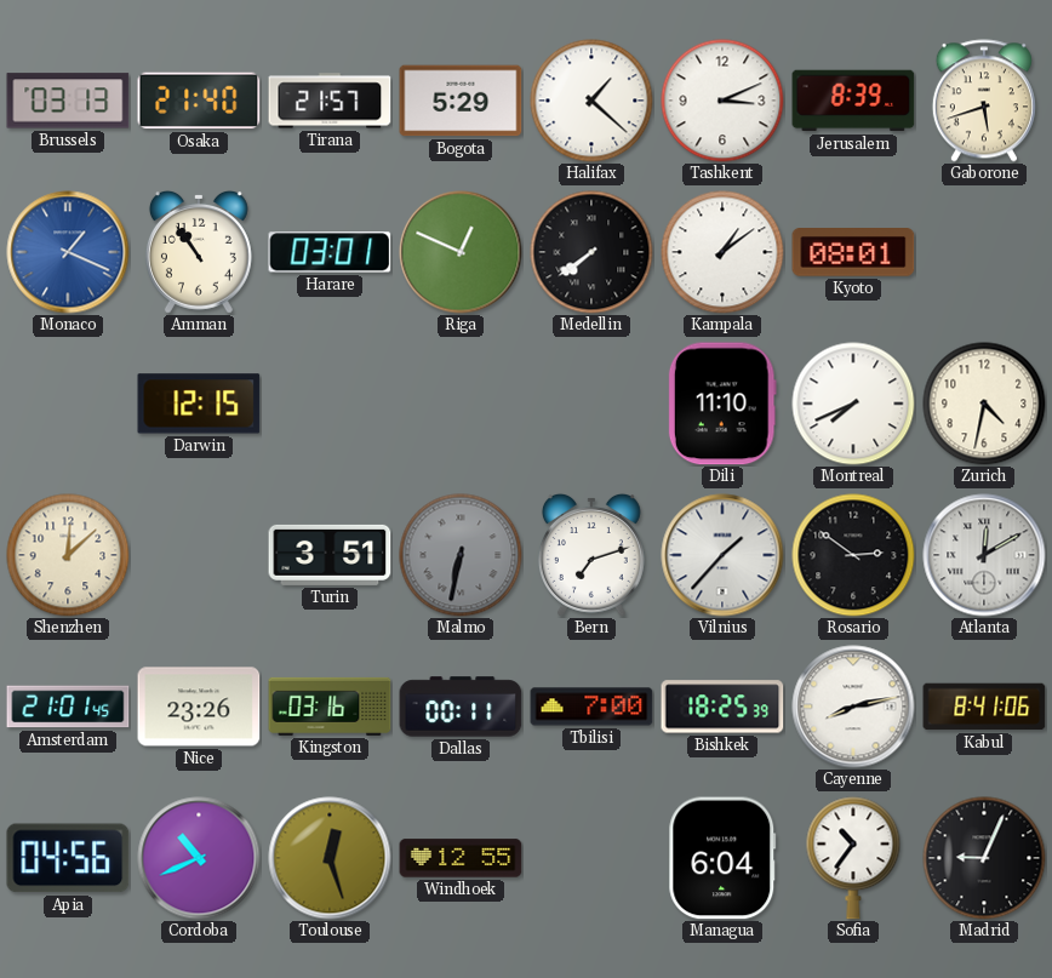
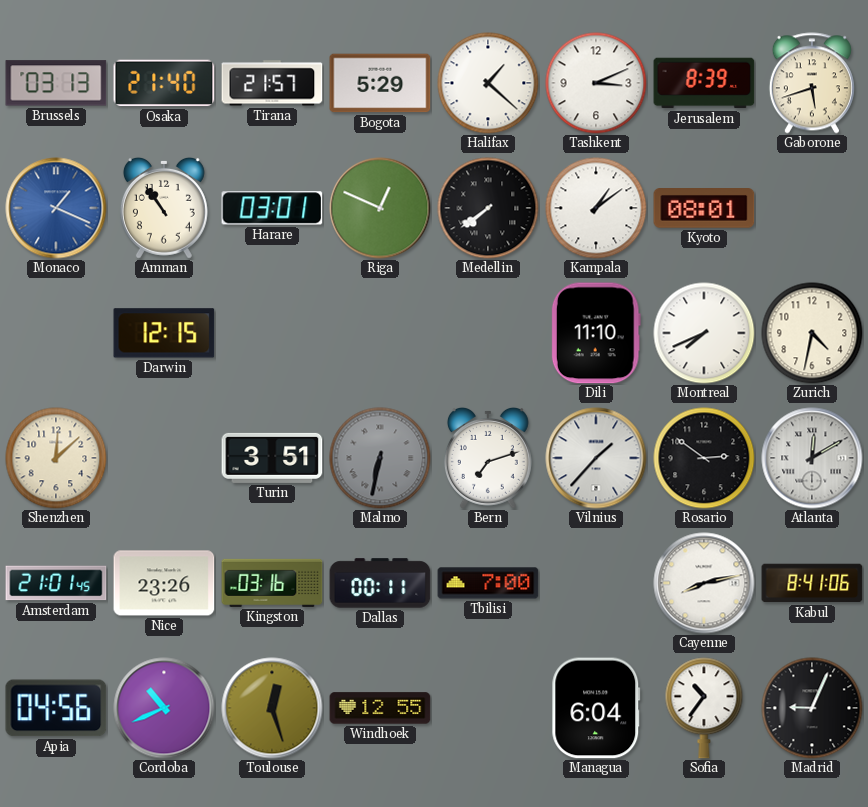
Bishkek: 18:25 -> none (722, 707)
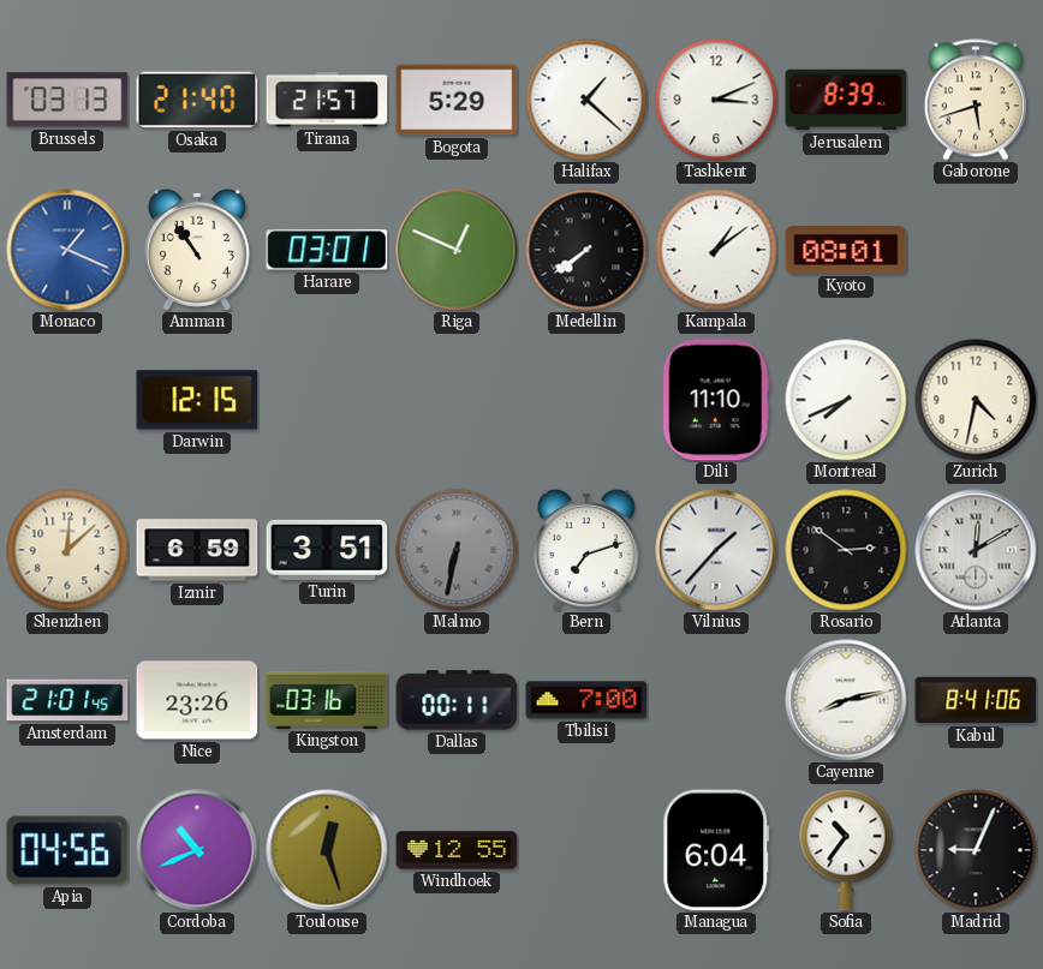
Izmir: none -> 6:59 (197, 550)
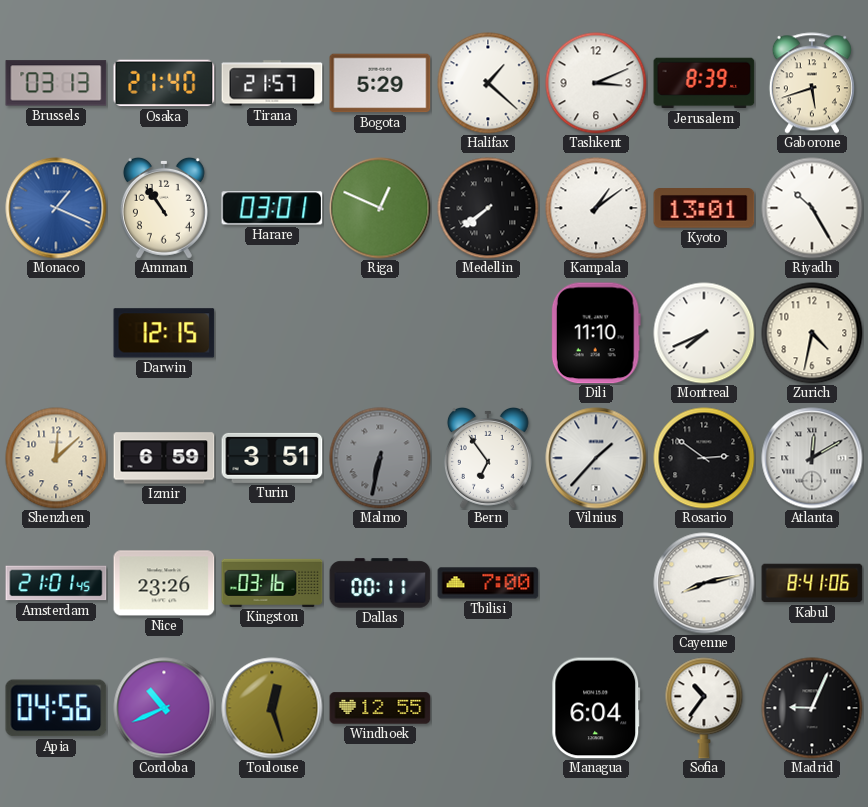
Kyoto: 08:01 -> 13:01 (704, 208)
Riyadh: none -> 10:25 (812, 208)
Bern: 7:12 -> 6:54 (488, 458)
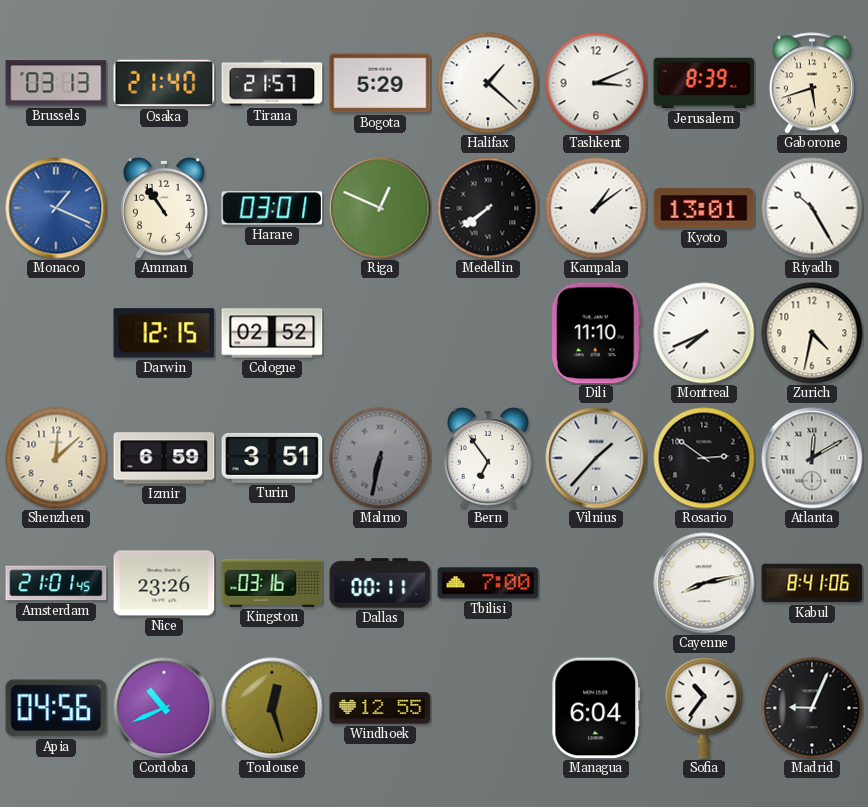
Cologne: none -> 02:52 (272, 333)
